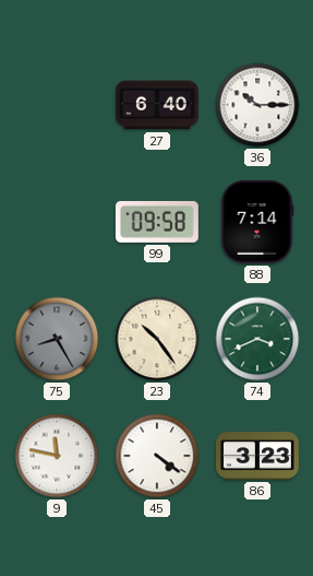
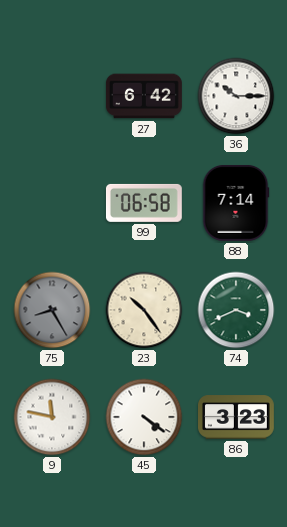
27: 6:40 -> 6:42 (144, 96)
99: 09:58 -> 06:58 (144, 203)
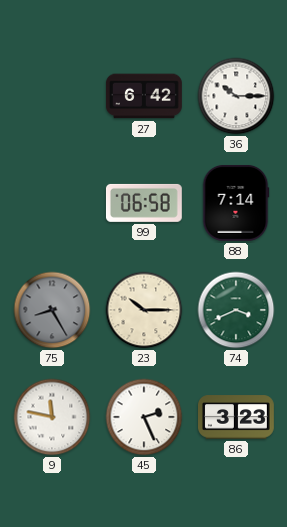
23: 10:24 -> 10:15 (144, 310)
45: 4:21 -> 2:26 (144, 417)
